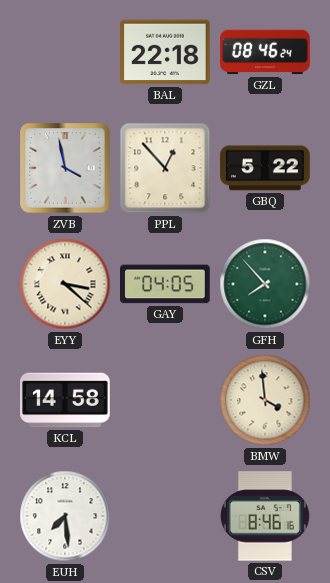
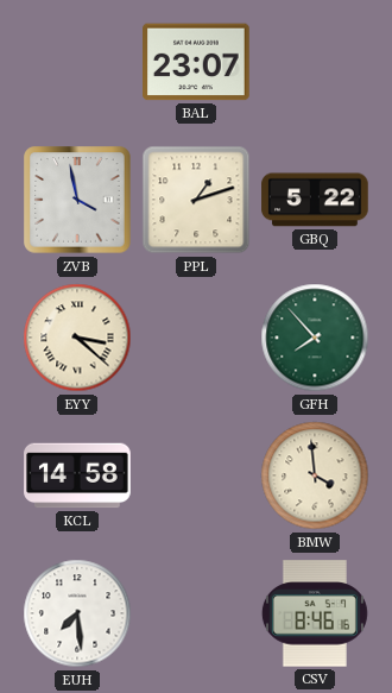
BAL: 22:18 -> 23:07 (196, 62)
GZL: 08:46 -> none (265, 52)
PPL: 12:53 -> 1:12 (196, 200)
GAY: 04:05 -> none (165, 284)
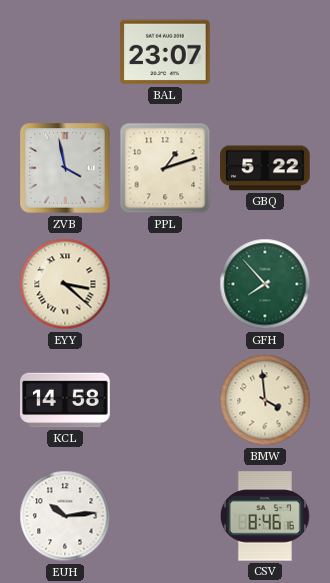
EUH: 7:29 -> 10:14 (65, 516)
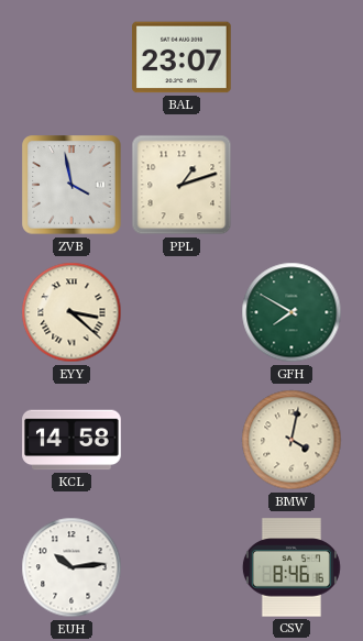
GBQ: 5:22 -> none (265, 168)
GFH: 7:53 -> 7:50 (291, 312)
BMW: 3:59 -> 4:02 (291, 440)
